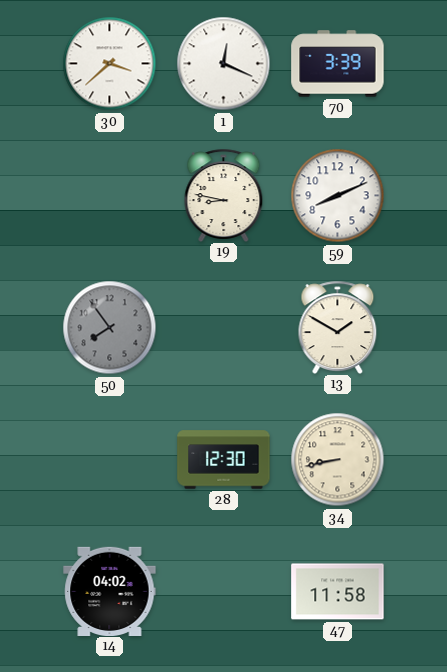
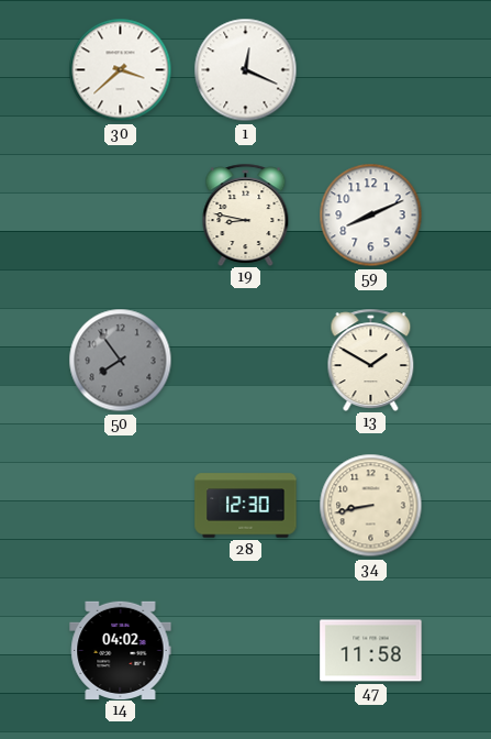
70: 3:39 -> none (338, 64)
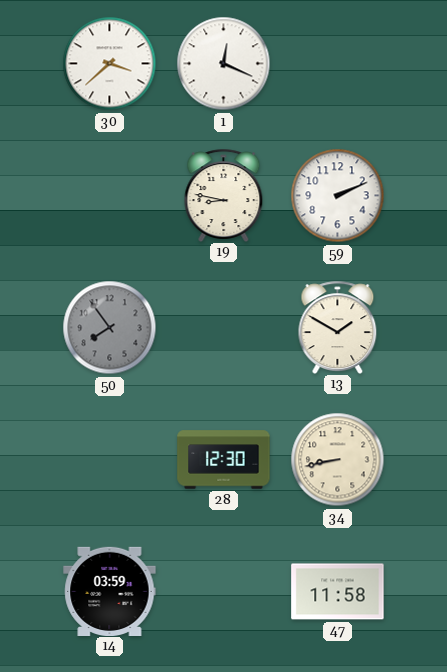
59: 8:11 -> 2:11 (338, 196)
14: 04:02 -> 03:59 (110, 591)
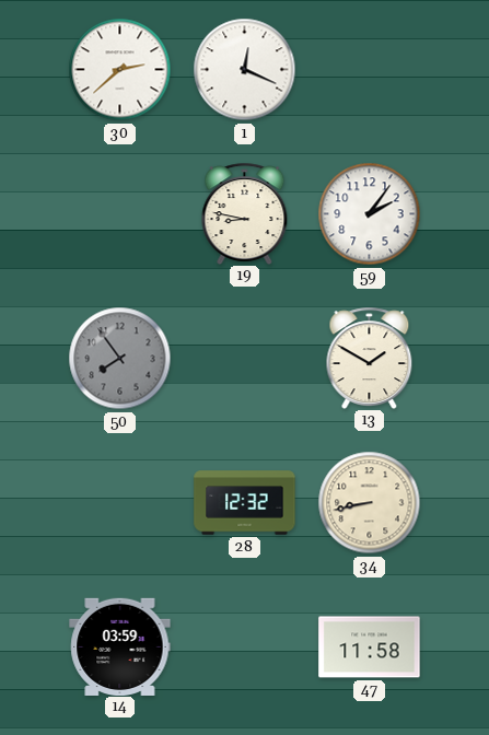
30: 3:38 -> 2:38 (120, 70)
59: 2:11 -> 2:06 (370, 214)
28: 12:30 -> 12:32 (245, 503)
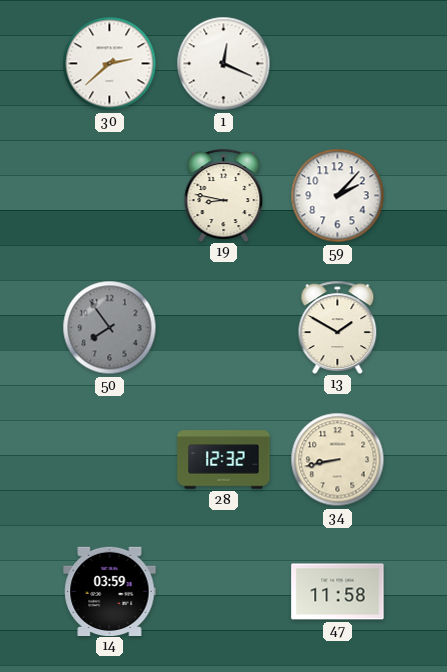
59: 2:06 -> 2:07 (338, 196)
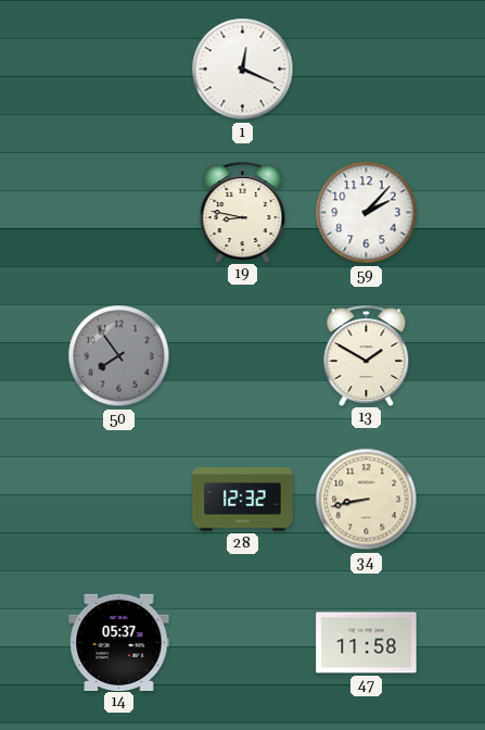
30: 2:38 -> none (110, 64)
14: 03:59 -> 05:37 (119, 642)
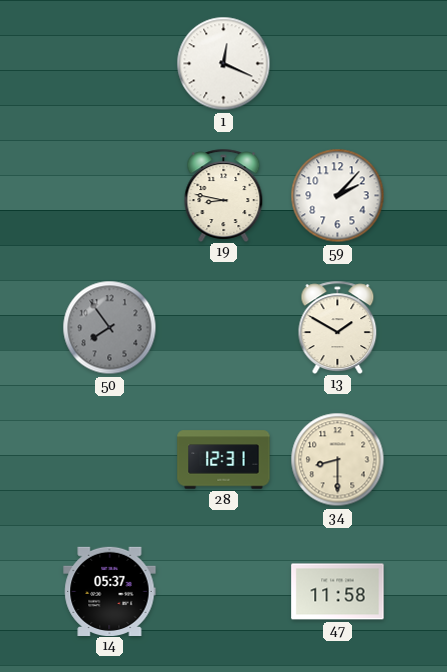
28: 12:32 -> 12:31 (224, 460)
34: 8:43 -> 8:30 (338, 460)
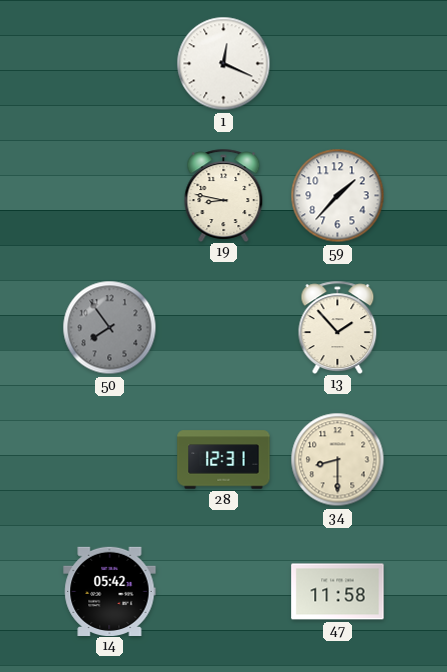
59: 2:07 -> 1:37 (338, 196)
13: 1:50 -> 1:53 (338, 327)
14: 05:37 -> 05:42 (110, 591)
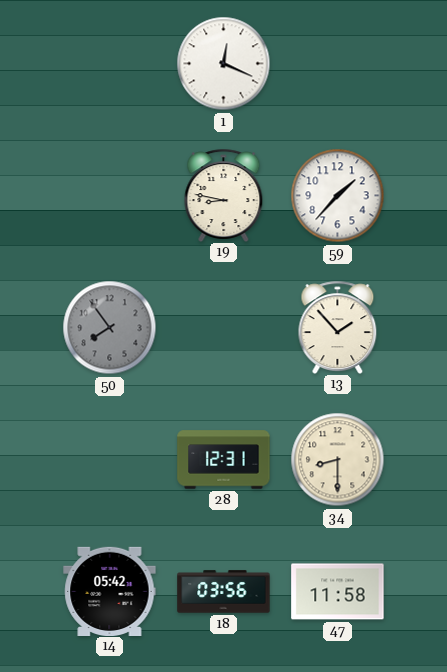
18: none -> 03:56 (224, 592)
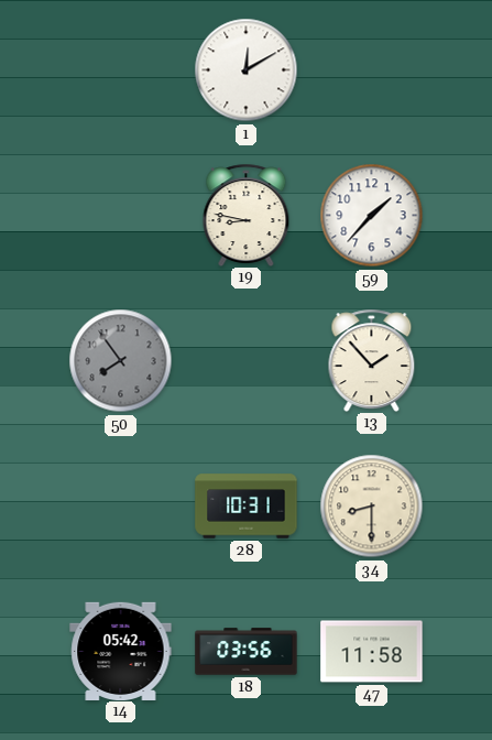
1: 12:19 -> 12:10 (247, 70)
28: 12:31 -> 10:31 (247, 507)
